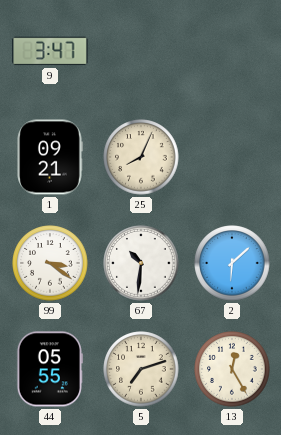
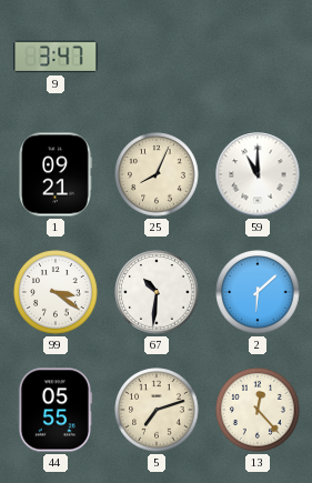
59: none -> 11:00 (258, 174)
13: 12:25 -> 12:23 (258, 410)
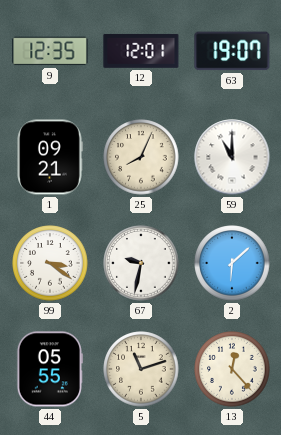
9: 3:47 -> 12:35 (50, 51)
12: none -> 12:01 (141, 51)
63: none -> 19:07 (232, 51)
67: 10:31 -> 9:32 (141, 263)
5: 7:12 -> 11:12 (141, 369)
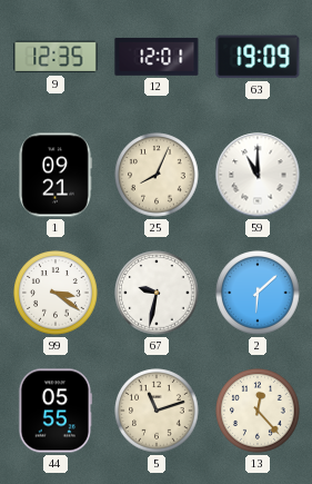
63: 19:07 -> 19:09 (258, 57)
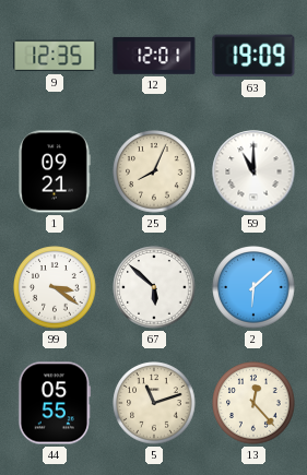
67: 9:32 -> 5:52 (154, 287)
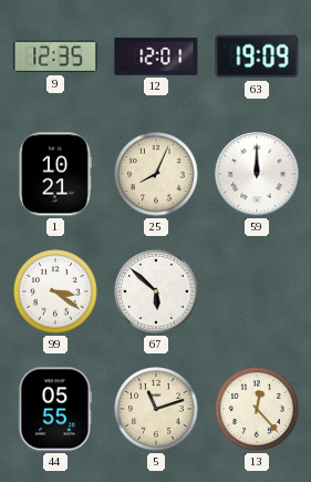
1: 09:21 -> 10:21 (55, 174)
59: 11:00 -> 12:00 (257, 174)
2: 6:08 -> none (253, 287)
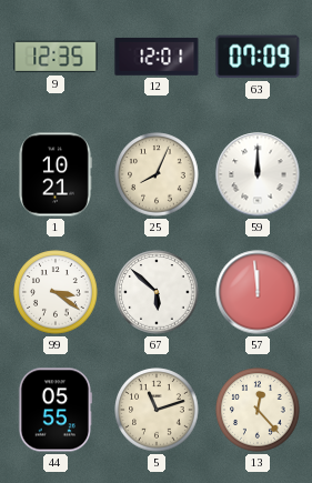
63: 19:09 -> 07:09 (258, 57)
57: none -> 11:59 (258, 292)
